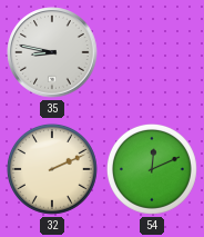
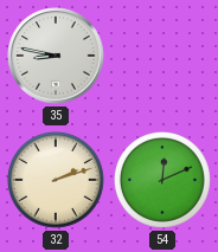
32: 2:11 -> 2:12 (56, 180)
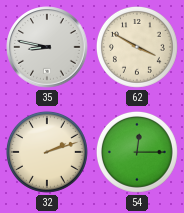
62: none -> 3:50 (137, 47)
54: 12:11 -> 12:15 (137, 152)
